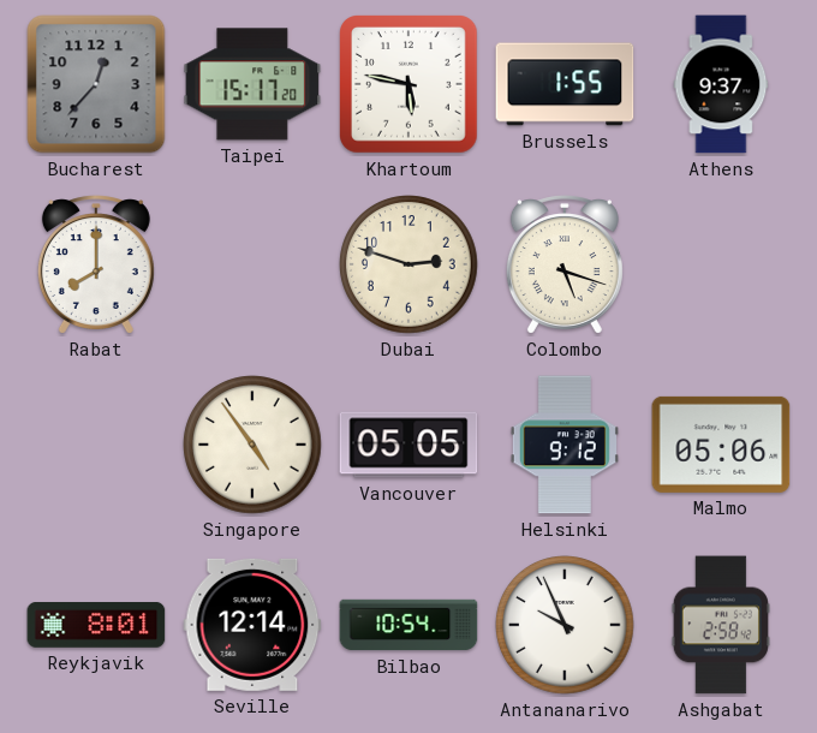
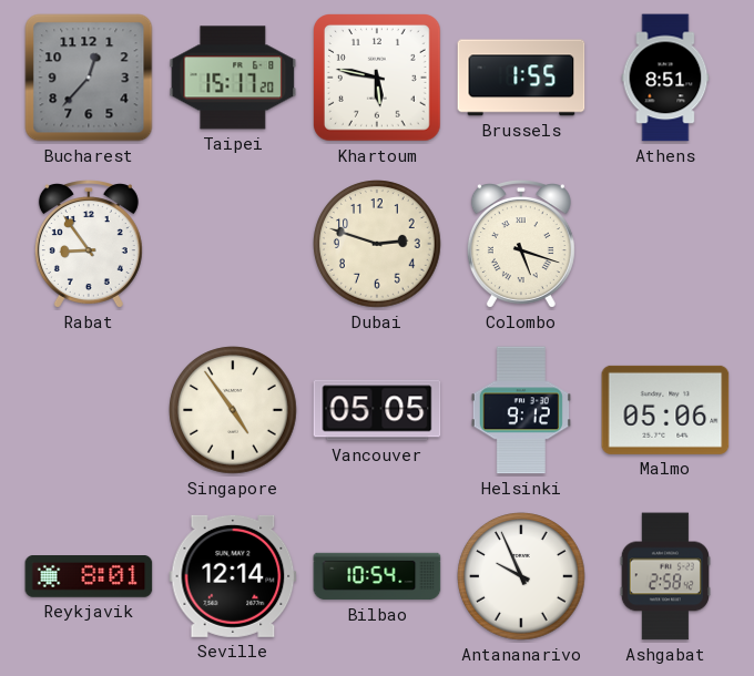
Athens: 9:37 -> 8:51 (665, 78)
Rabat: 8:00 -> 8:54 (89, 244)
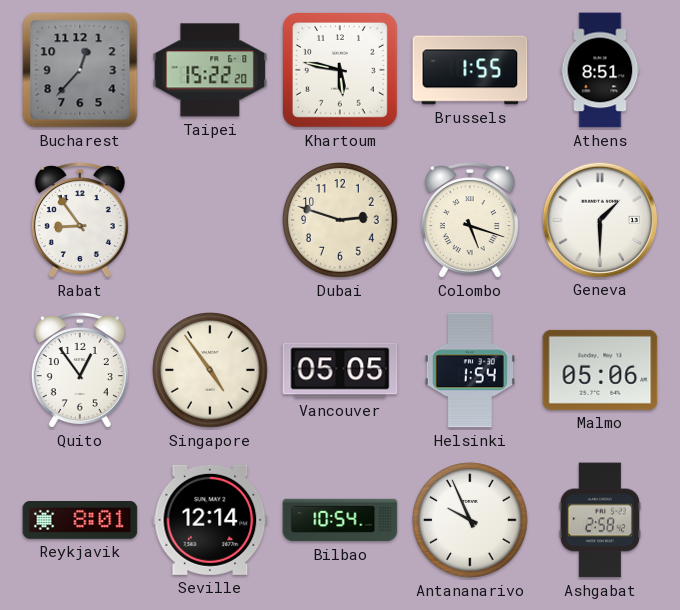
Taipei: 15:17 -> 15:22 (210, 70)
Geneva: none -> 1:30 (599, 219)
Quito: none -> 12:54 (80, 370)
Helsinki: 9:12 -> 1:54 (470, 370)
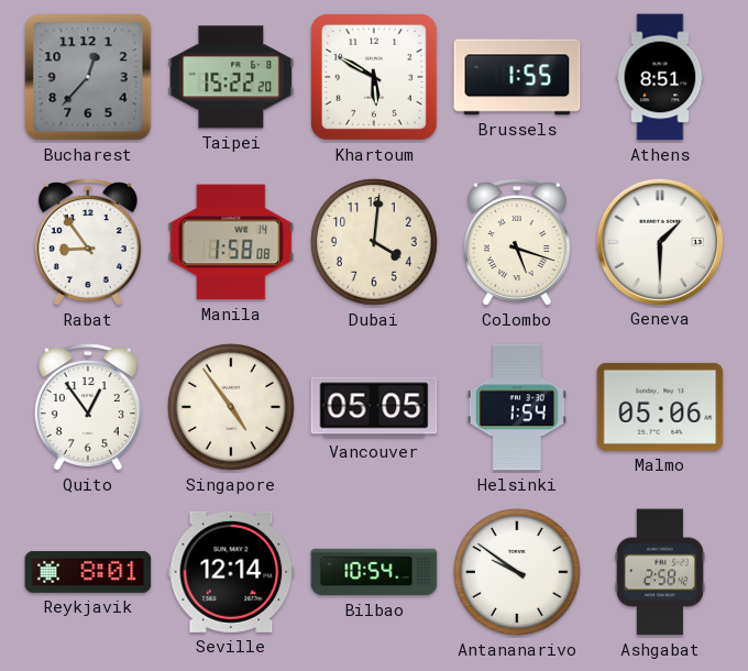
Khartoum: 5:47 -> 5:50 (375, 78)
Manila: none -> 1:58 (231, 242)
Dubai: 2:48 -> 4:01 (374, 242)
Antananarivo: 9:56 -> 9:51 (517, 572)
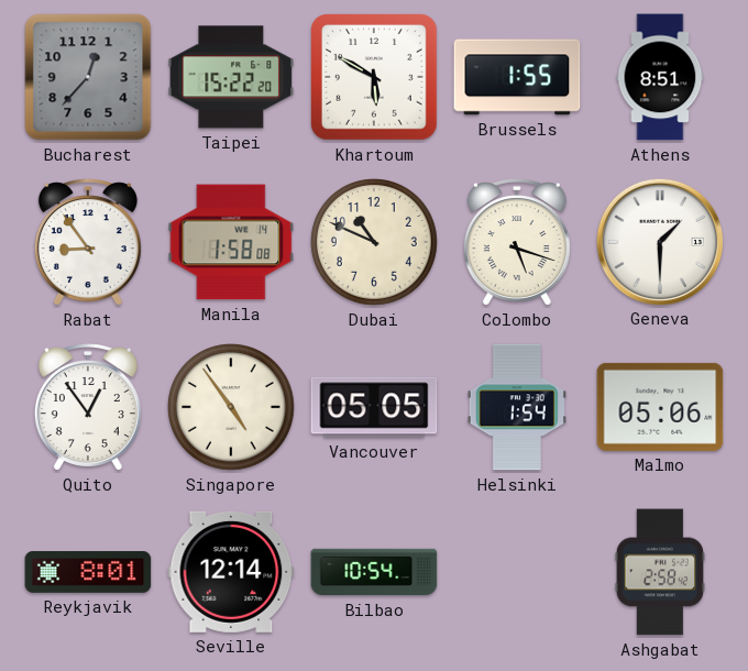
Dubai: 4:01 -> 10:49 (374, 242)
Antananarivo: 9:51 -> none (517, 572)
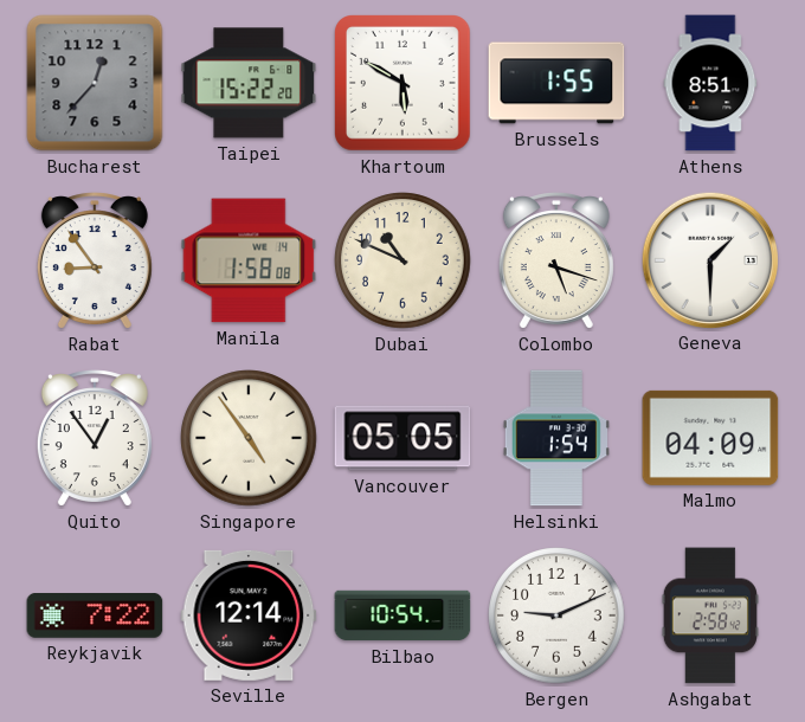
Malmo: 05:06 -> 04:09 (710, 438)
Reykjavik: 8:01 -> 7:22 (95, 617)
Bergen: none -> 9:11 (556, 615)
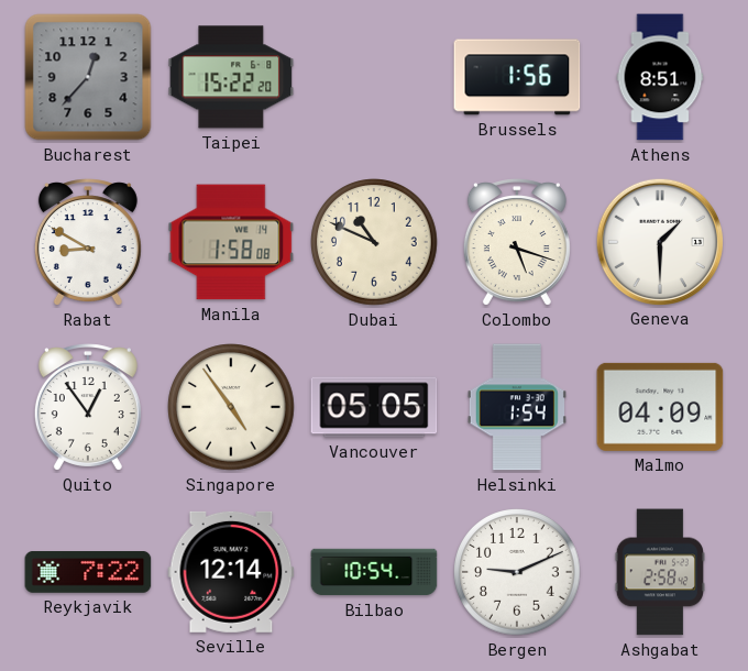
Khartoum: 5:50 -> none (404, 84)
Brussels: 1:55 -> 1:56 (517, 77)
Rabat: 8:54 -> 8:50 (88, 242)
